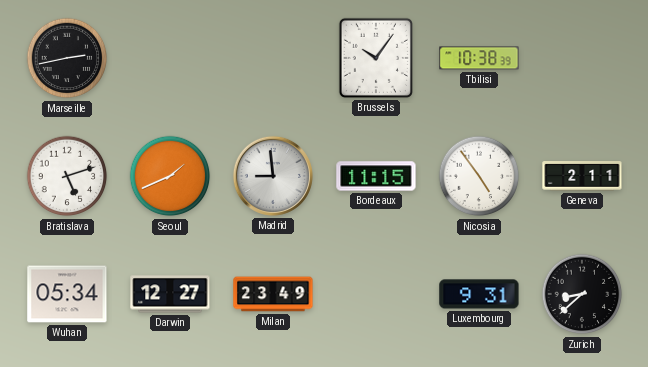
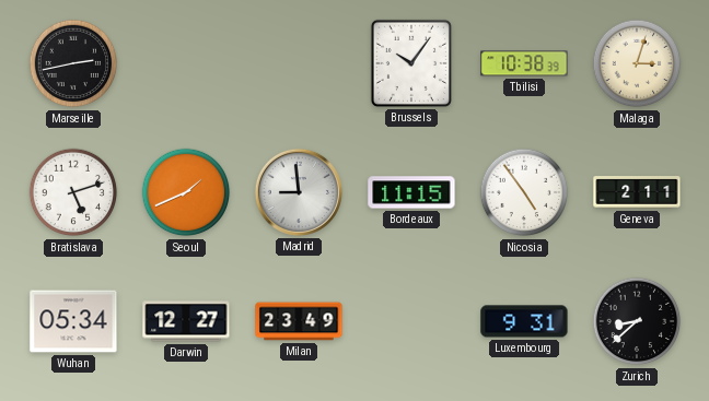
Malaga: none -> 3:03 (637, 63)
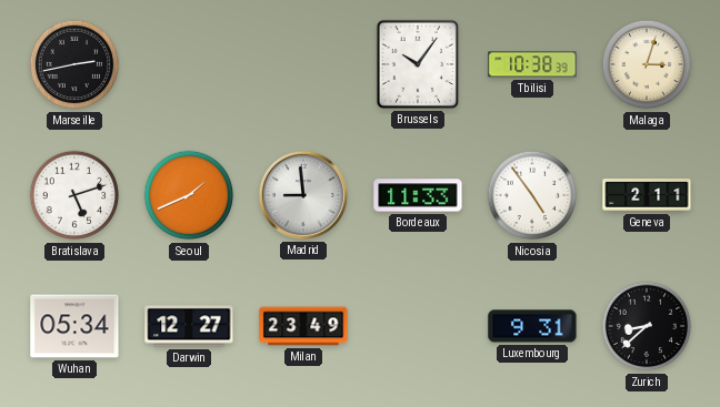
Bordeaux: 11:15 -> 11:33 (418, 195)
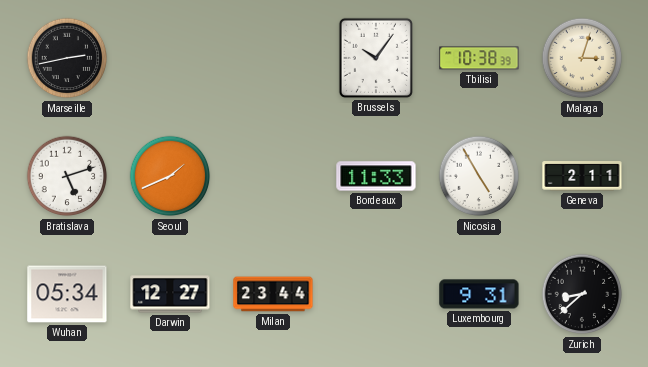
Madrid: 8:59 -> none (303, 195)
Nicosia: 4:54 -> 4:55 (479, 176)
Milan: 23:49 -> 23:44 (273, 294)
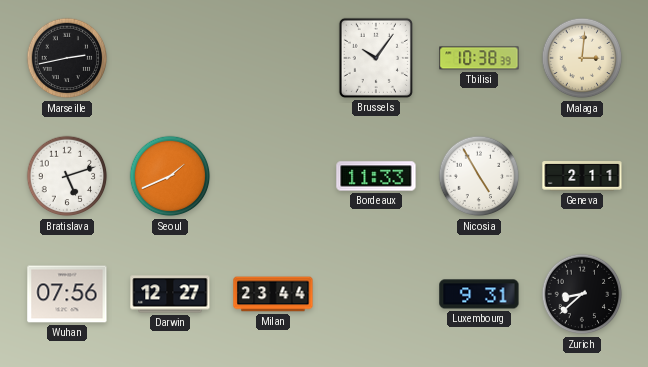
Malaga: 3:03 -> 3:01 (582, 58)
Wuhan: 05:34 -> 07:56 (67, 294)
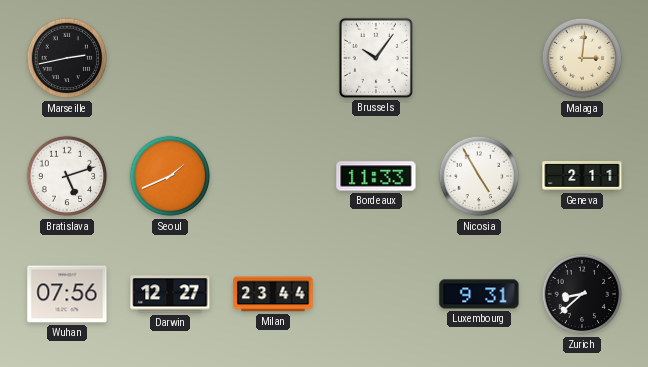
Tbilisi: 10:38 -> none (479, 58)
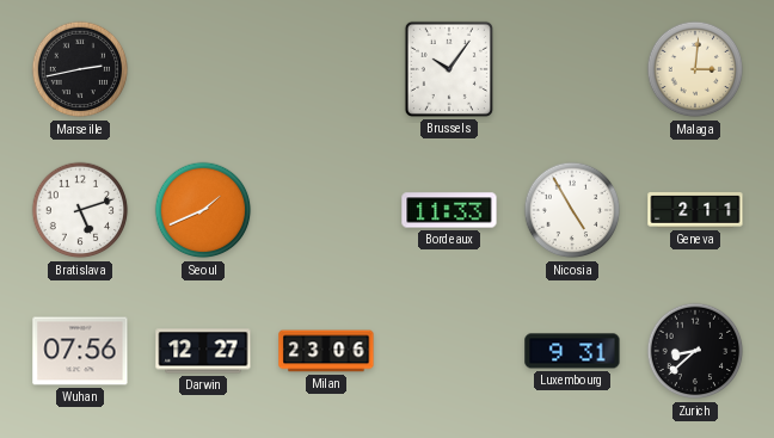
Milan: 23:44 -> 23:06 (326, 351)
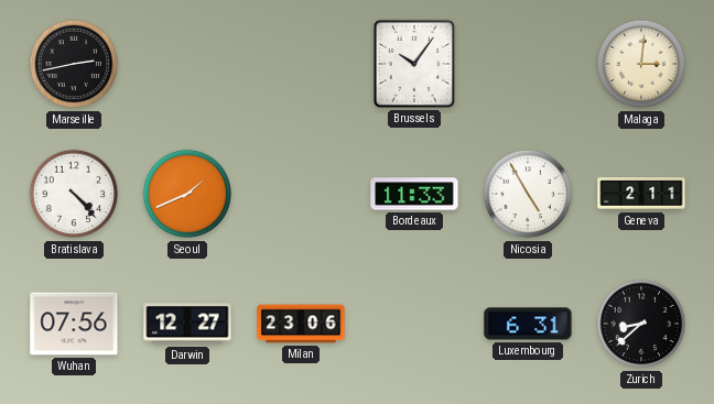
Bratislava: 5:12 -> 4:23 (74, 194)
Luxembourg: 9:31 -> 6:31 (528, 324)
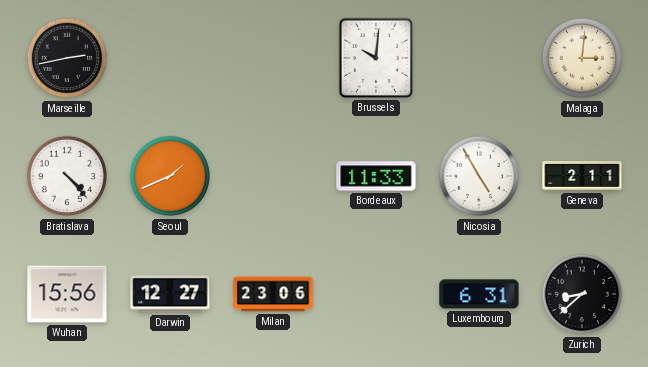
Brussels: 10:06 -> 10:01 (376, 58)
Wuhan: 07:56 -> 15:56 (67, 294)
